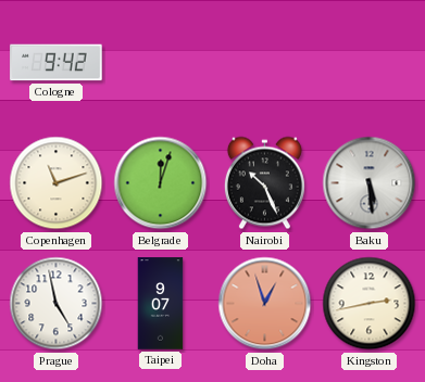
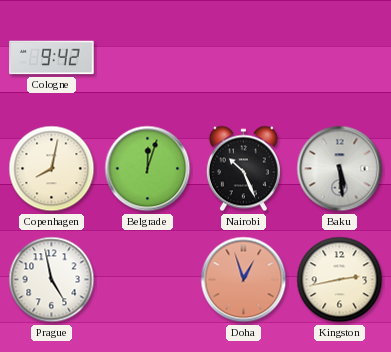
Copenhagen: 11:12 -> 8:02 (52, 169)
Taipei: 9:07 -> none (161, 304)
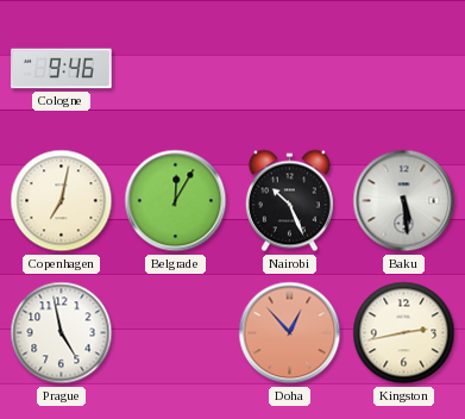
Cologne: 9:42 -> 9:46 (62, 69)
Copenhagen: 8:02 -> 7:02 (62, 201)
Belgrade: 12:03 -> 12:05 (176, 201)
Doha: 12:57 -> 12:53 (290, 333)
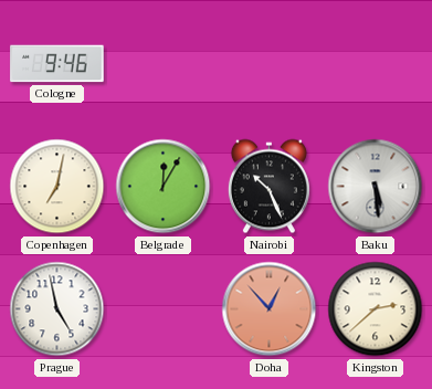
Kingston: 2:43 -> 2:38 (376, 309)
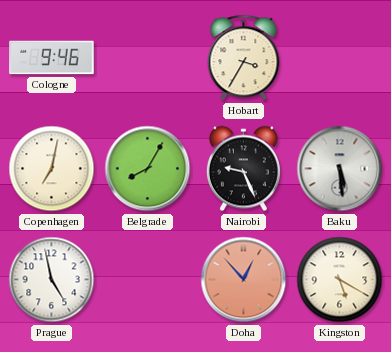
Hobart: none -> 3:35 (244, 58)
Belgrade: 12:05 -> 8:05 (148, 169)
Nairobi: 10:26 -> 9:26 (243, 169)
Kingston: 2:38 -> 5:20 (340, 280)
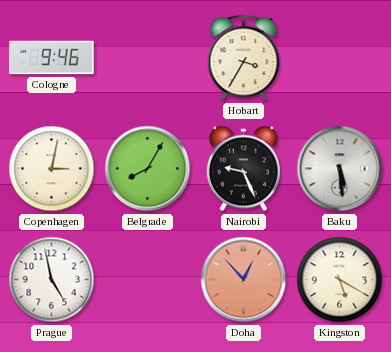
Copenhagen: 7:02 -> 3:02 (52, 169)
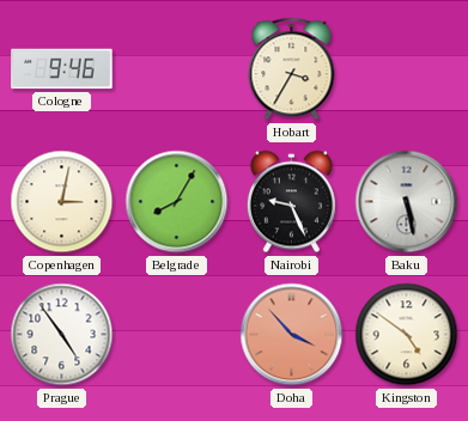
Baku: 5:29 -> 5:28 (407, 202)
Prague: 4:58 -> 4:54 (62, 335)
Doha: 12:53 -> 3:53 (292, 335)
Kingston: 5:20 -> 4:51 (407, 335)
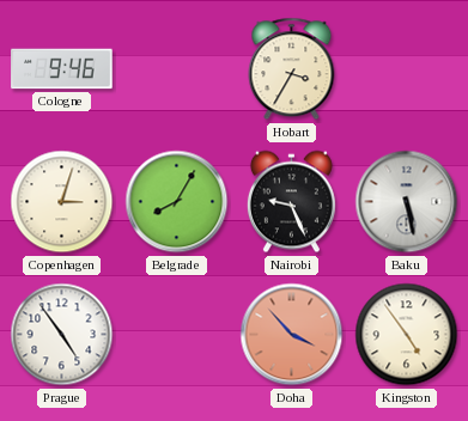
Copenhagen: 3:02 -> 3:03 (62, 202)
Kingston: 4:51 -> 4:54 (407, 335)
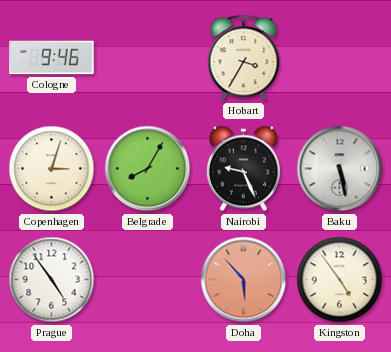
Doha: 3:53 -> 5:53 (244, 280)
